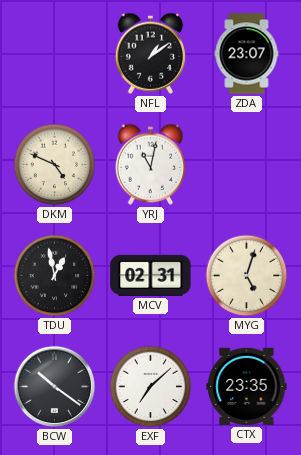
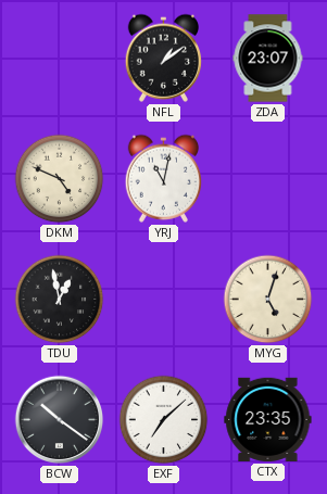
MCV: 02:31 -> none (151, 275)
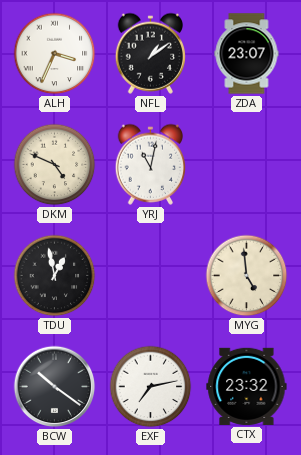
ALH: none -> 3:34 (55, 54)
MYG: 5:03 -> 4:59 (247, 276)
EXF: 7:08 -> 7:13 (151, 387)
CTX: 23:35 -> 23:32 (247, 386)
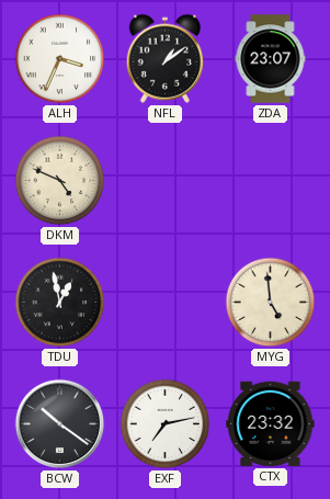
YRJ: 11:02 -> none (150, 164)
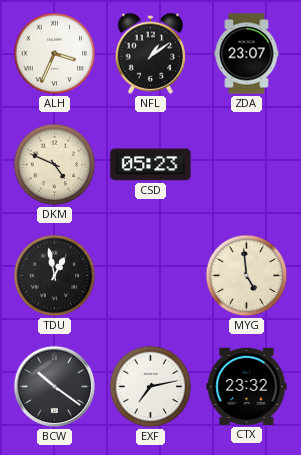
CSD: none -> 05:23 (151, 165)
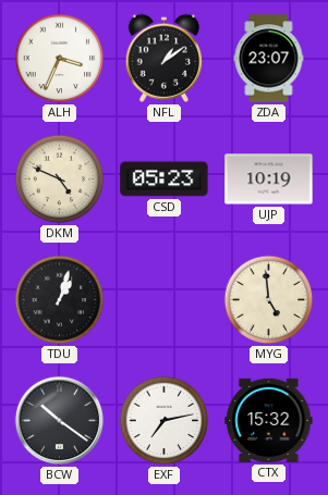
UJP: none -> 10:19 (269, 180)
TDU: 12:58 -> 1:03 (60, 300)
CTX: 23:32 -> 15:32 (269, 420)
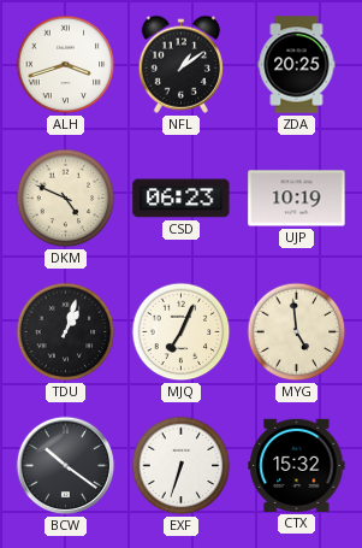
ALH: 3:34 -> 3:42 (66, 65)
ZDA: 23:07 -> 20:25 (297, 65)
CSD: 05:23 -> 06:23 (182, 199)
MJQ: none -> 7:04 (182, 332)
EXF: 7:13 -> 6:33 (182, 466)
